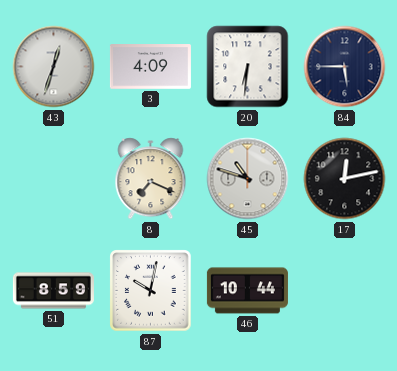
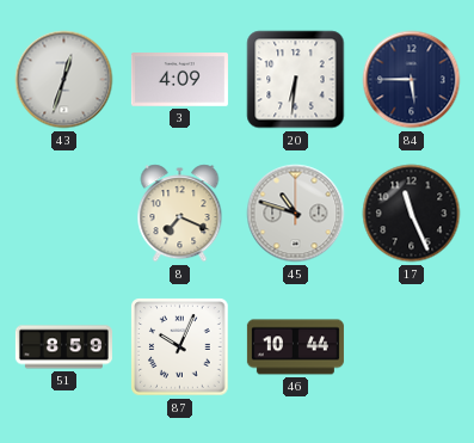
17: 12:13 -> 11:26 (412, 214)
87: 10:02 -> 10:04 (180, 347)
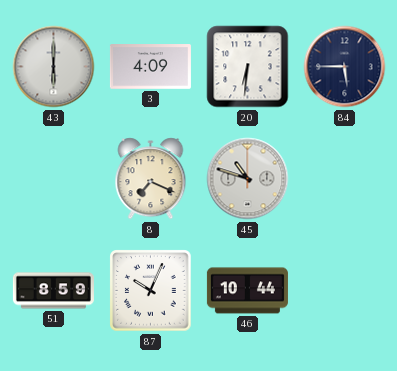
43: 12:33 -> 6:00 (54, 67)
17: 11:26 -> none (412, 214)
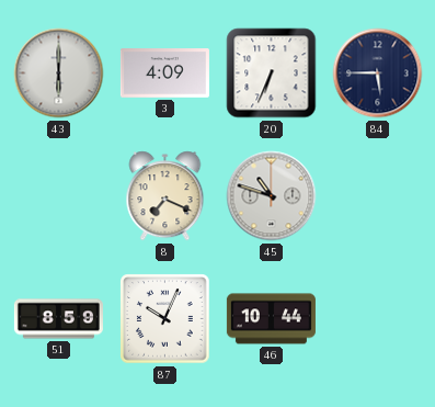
20: 6:31 -> 6:34 (272, 74)
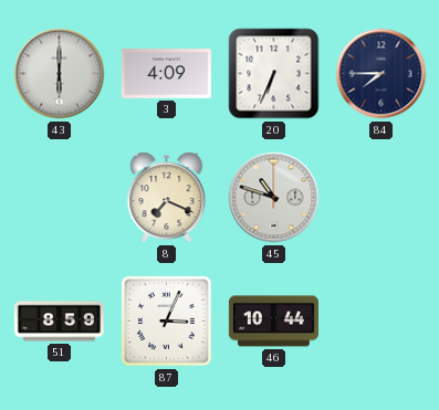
84: 5:45 -> 7:45 (381, 74)
87: 10:04 -> 3:04 (167, 322)
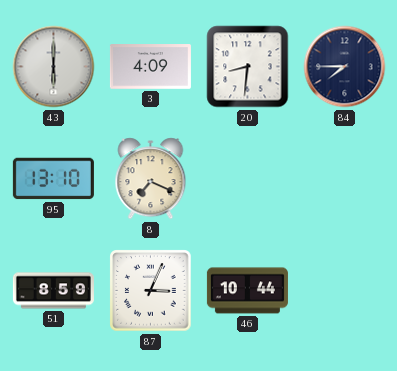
20: 6:34 -> 8:31 (248, 67)
95: none -> 13:10 (53, 179)
45: 10:48 -> none (274, 198)
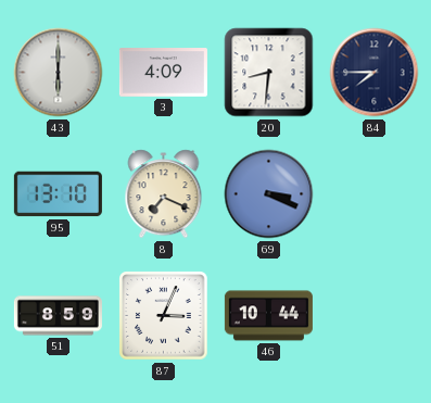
69: none -> 3:19 (269, 194)
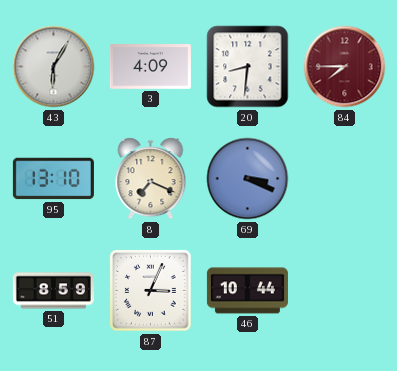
43: 6:00 -> 6:05 (54, 67)
84 dial: navy -> burgundy (345, 67)
